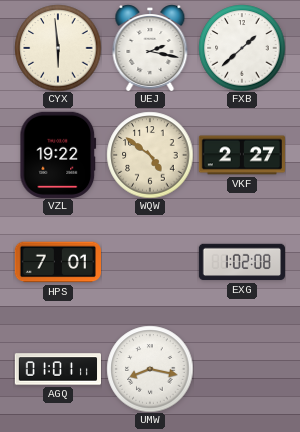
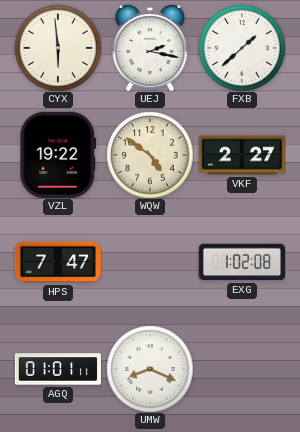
HPS: 7:01 -> 7:47 (58, 262)
UMW: 8:17 -> 8:19 (150, 369)
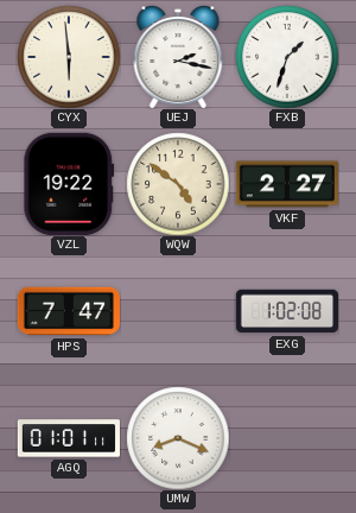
FXB: 1:38 -> 1:33 (287, 57)
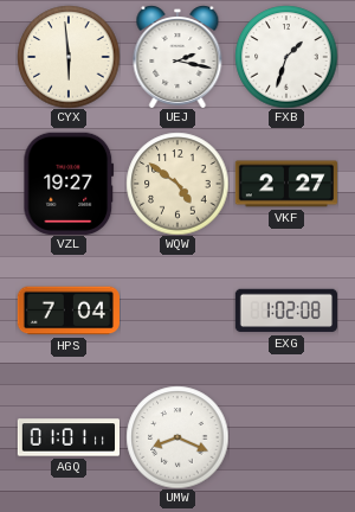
VZL: 19:22 -> 19:27 (69, 184)
HPS: 7:47 -> 7:04 (69, 311)
